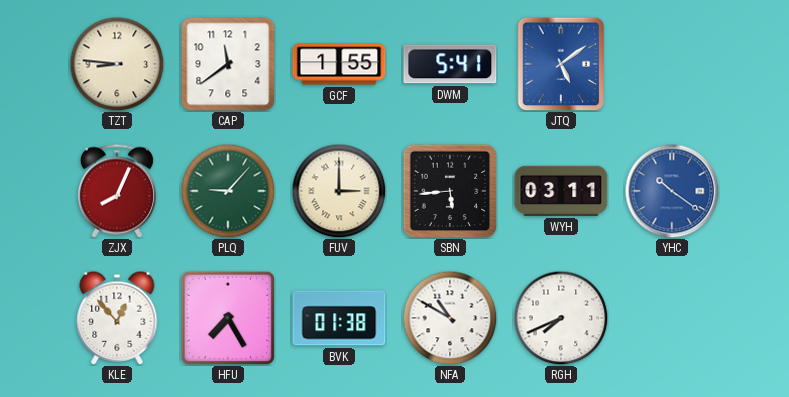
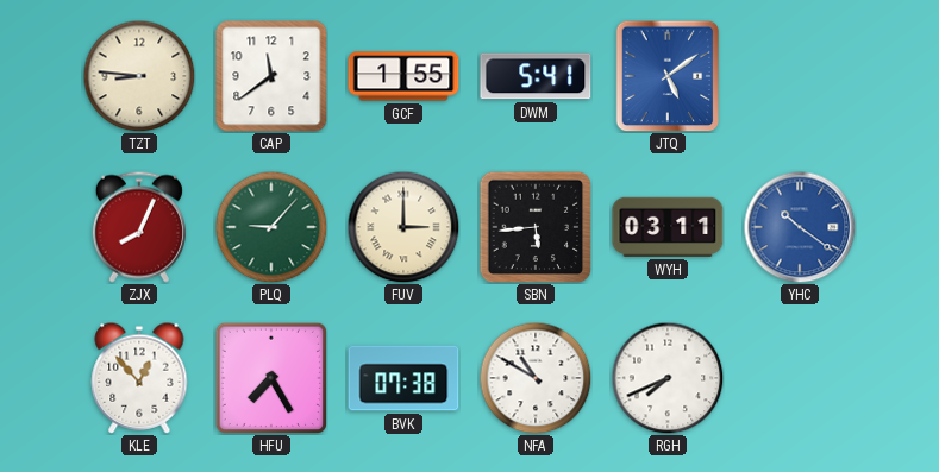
BVK: 01:38 -> 07:38 (403, 378)
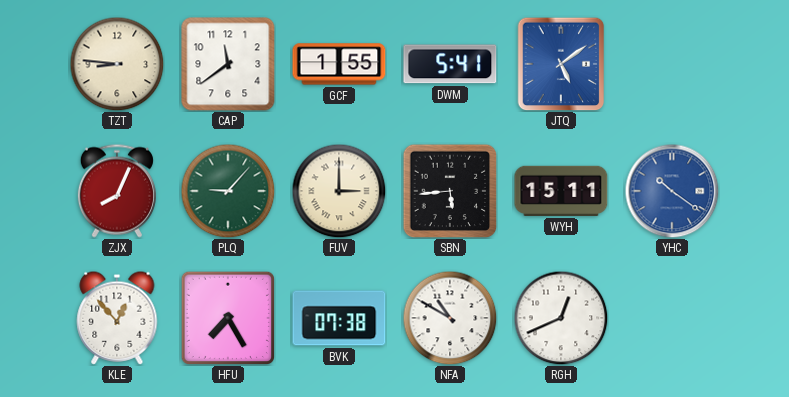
WYH: 03:11 -> 15:11 (561, 191)
RGH: 7:41 -> 12:41 (561, 318)
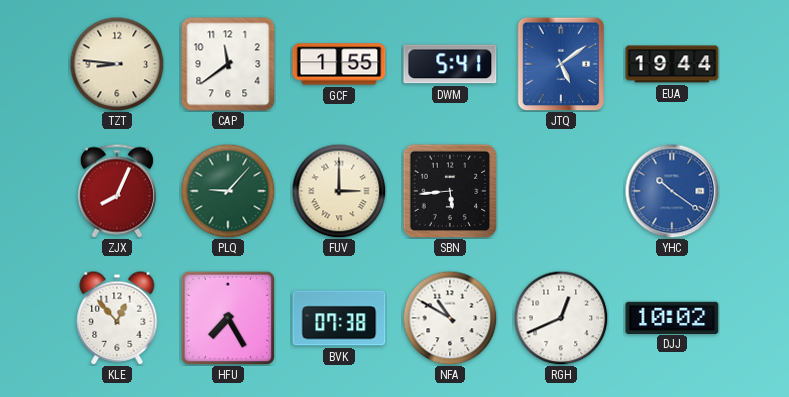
EUA: none -> 19:44 (672, 64)
WYH: 15:11 -> none (561, 191)
DJJ: none -> 10:02 (672, 317)
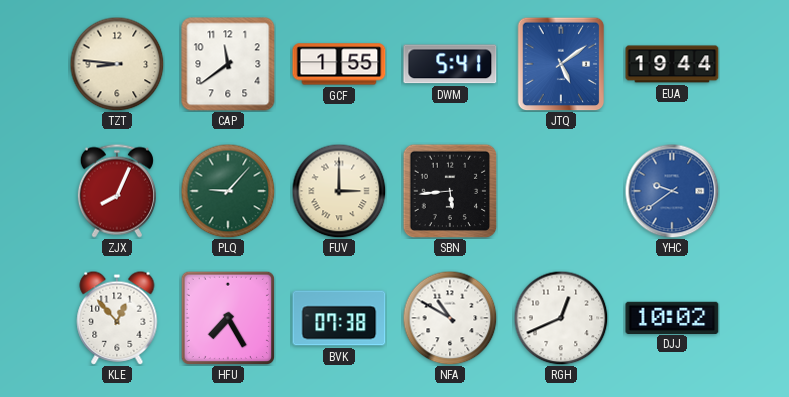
YHC: 10:21 -> 9:39 (672, 191)
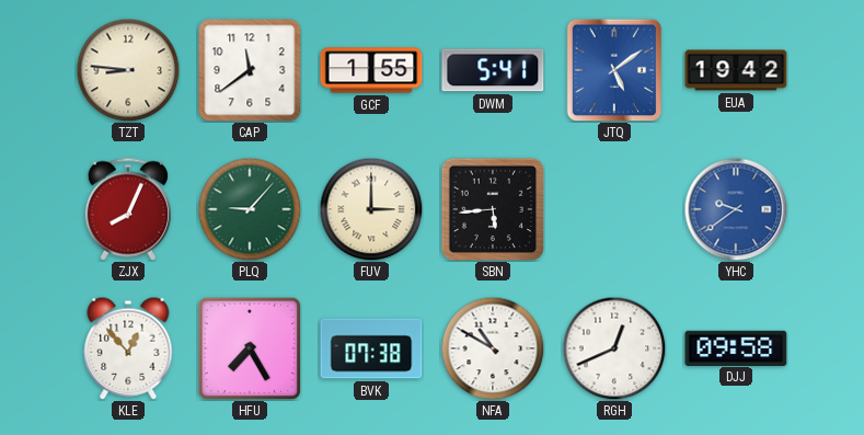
EUA: 19:44 -> 19:42 (736, 70)
DJJ: 10:02 -> 09:58 (736, 347)
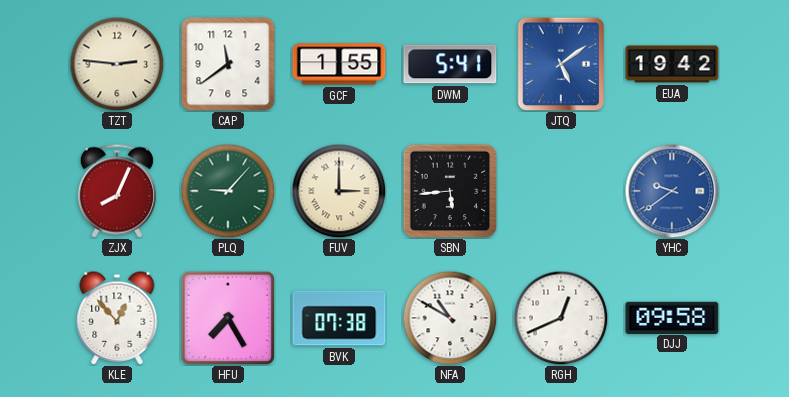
TZT: 8:46 -> 2:46 (117, 64)
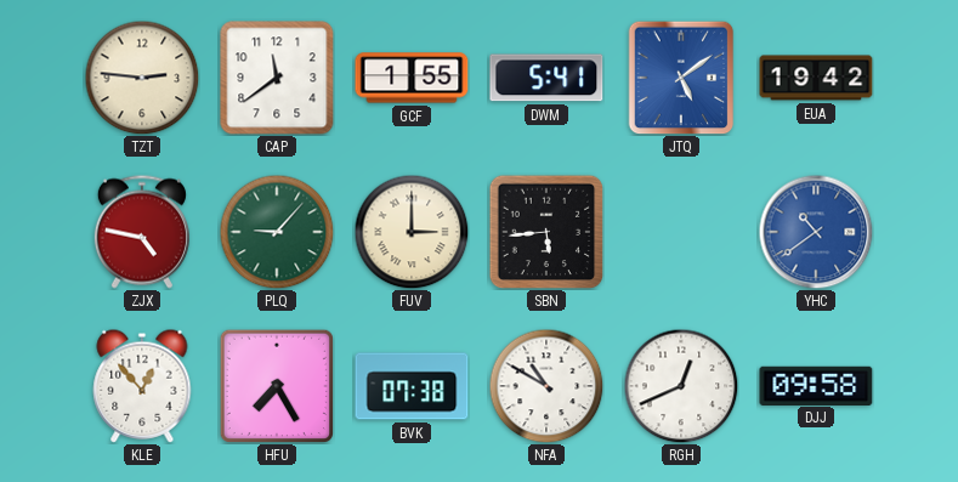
ZJX: 8:04 -> 4:47 (142, 232)
YHC: 9:39 -> 10:39 (816, 232)
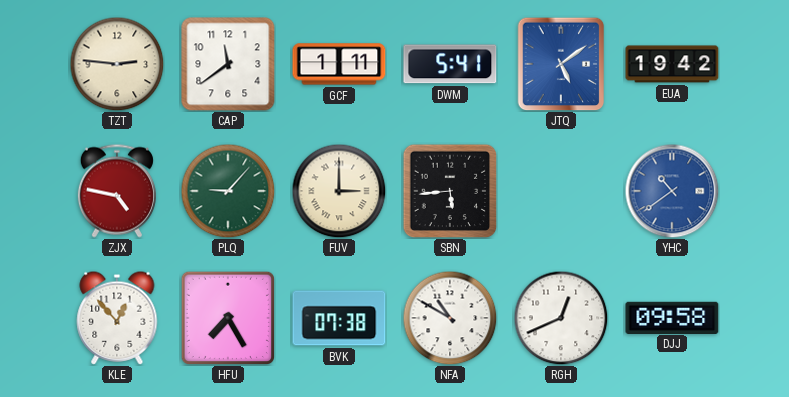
GCF: 1:55 -> 1:11 (339, 64)
